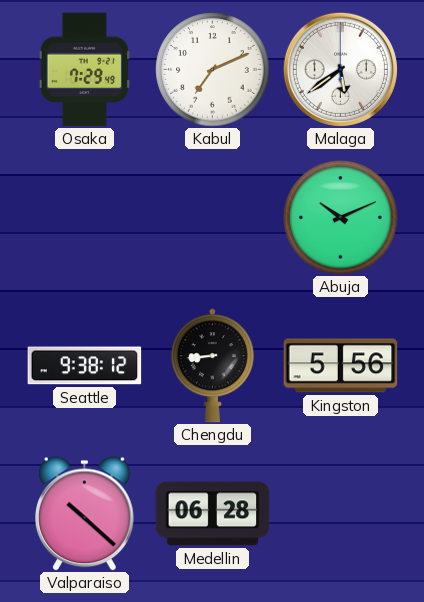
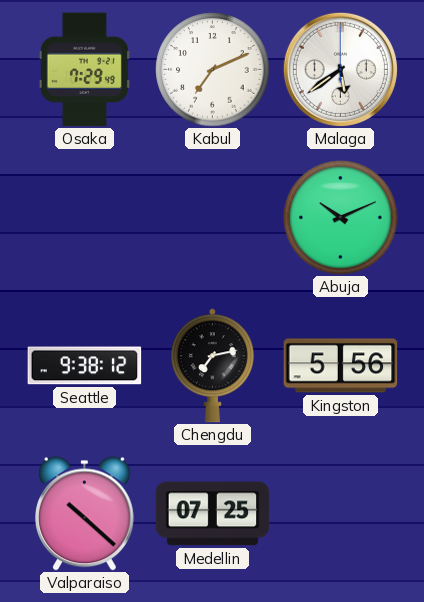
Chengdu: 8:44 -> 7:13 (212, 366)
Medellin: 06:28 -> 07:25 (213, 514)
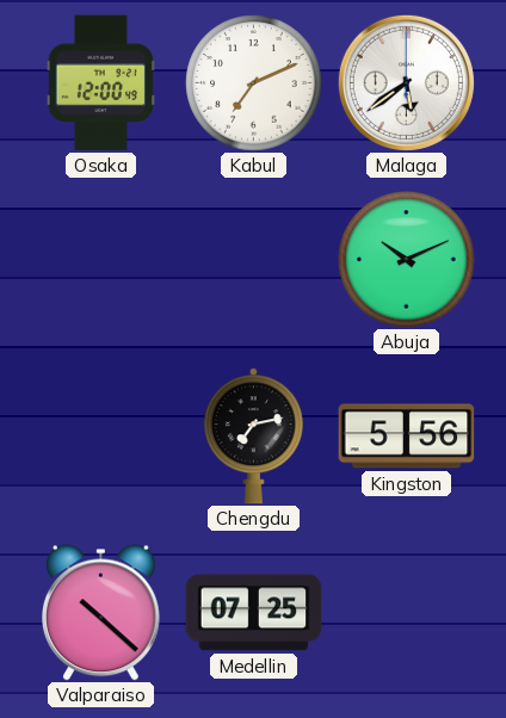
Osaka: 7:29 -> 12:00 (100, 83)
Seattle: 9:38 -> none (85, 366)
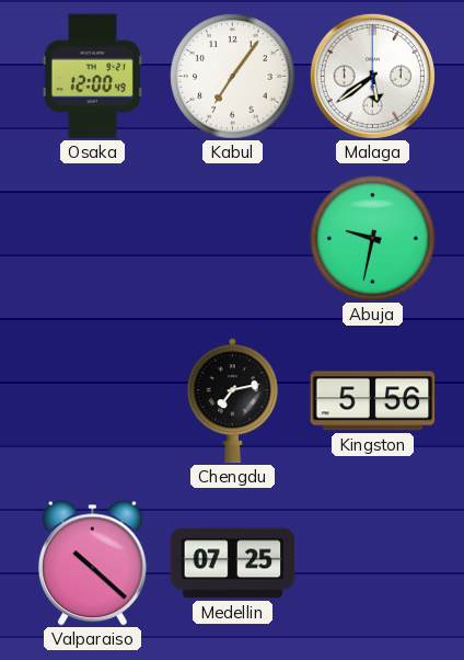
Kabul: 7:11 -> 7:06 (233, 77)
Abuja: 10:11 -> 9:32 (373, 239)
